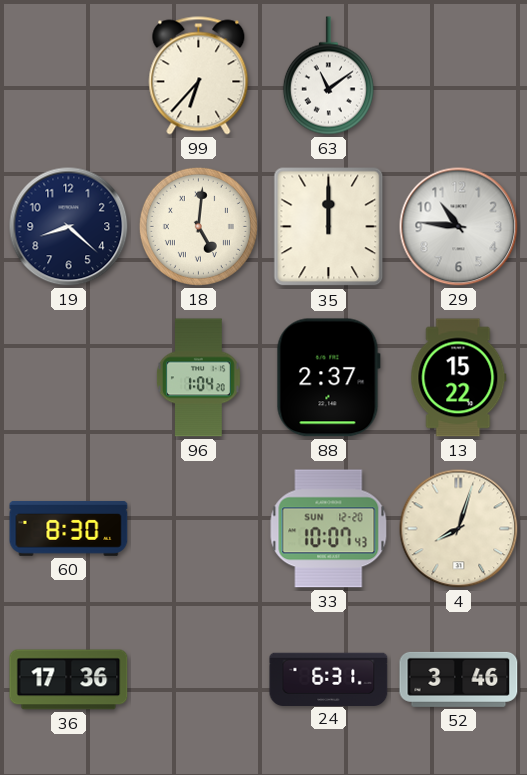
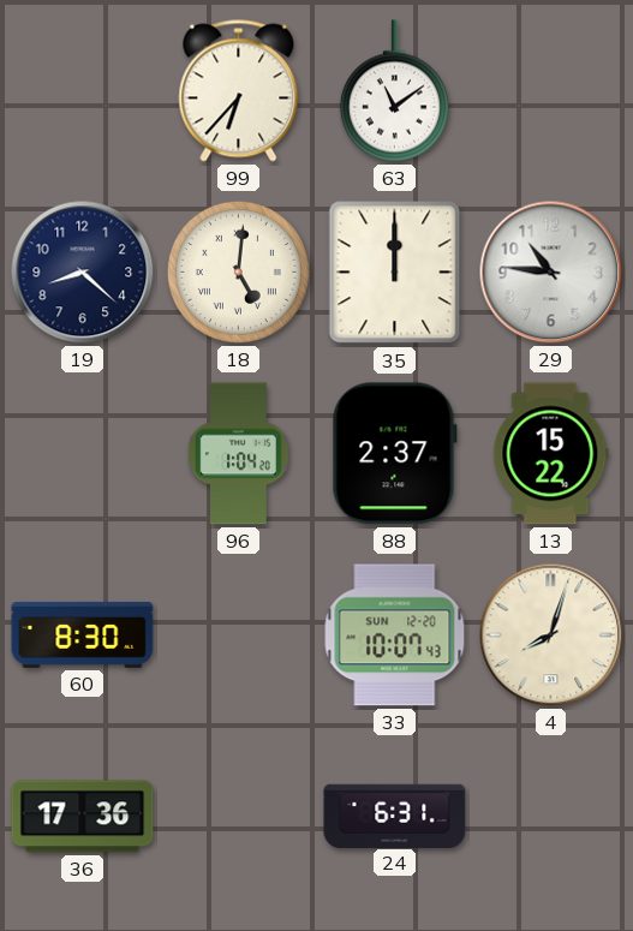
52: 3:46 -> none (459, 679)
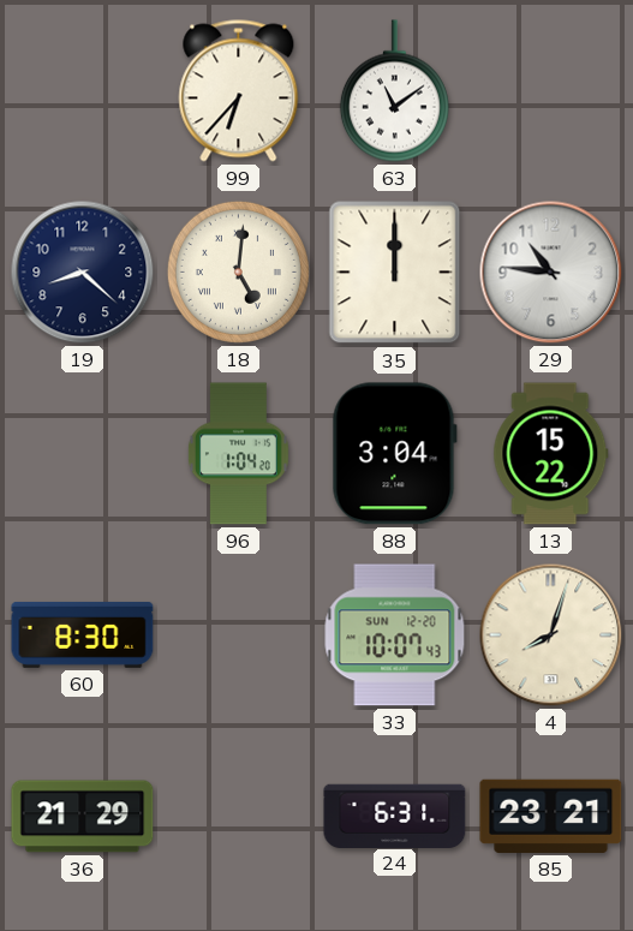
88: 2:37 -> 3:04 (394, 454)
36: 17:36 -> 21:29 (83, 817)
85: none -> 23:21 (551, 816)
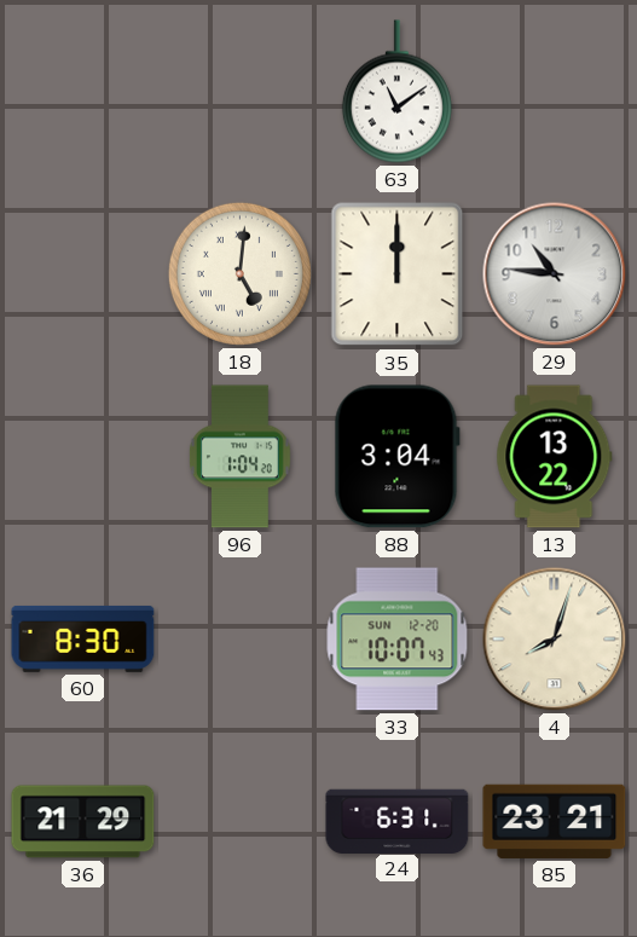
99: 6:37 -> none (239, 91)
19: 8:22 -> none (83, 273)
13: 15:22 -> 13:22 (555, 457)
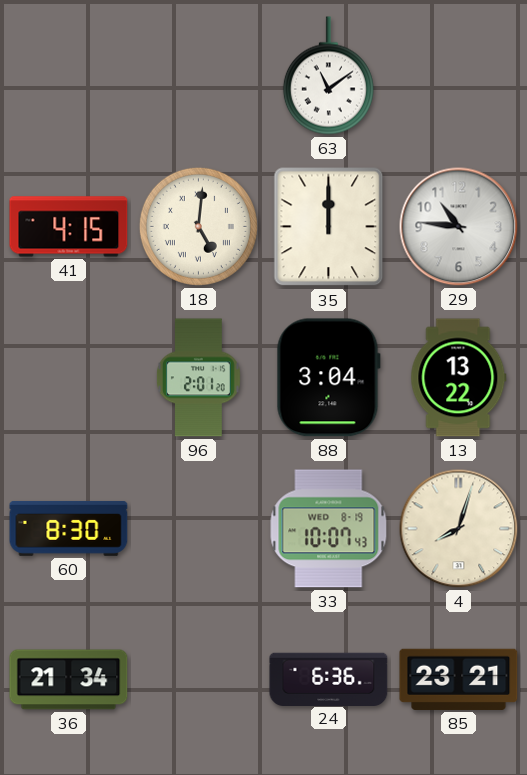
41: none -> 4:15 (69, 227)
96: 1:04 -> 2:01 (198, 378)
33 date: SUN 12-20 -> WED 8-19 (329, 529)
36: 21:29 -> 21:34 (69, 680)
24: 6:31 -> 6:36 (329, 679)
